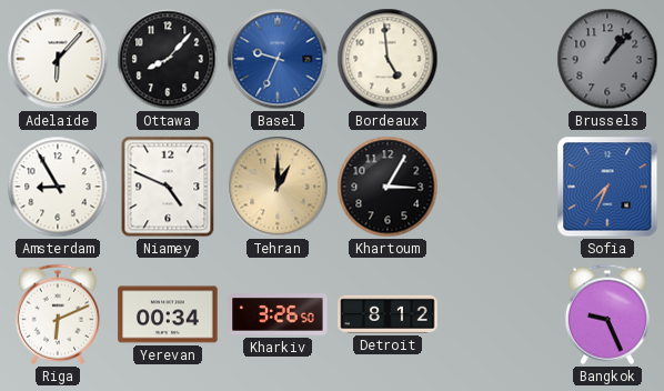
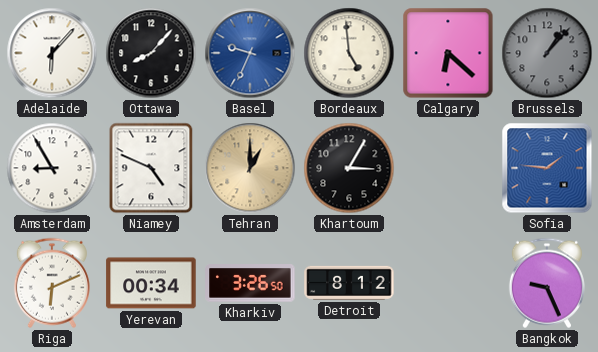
Calgary: none -> 6:22 (448, 53)
Sofia: 7:34 -> 1:46 (547, 168)
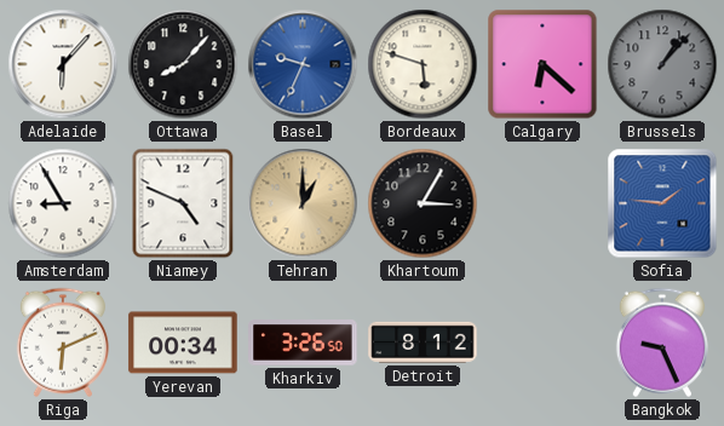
Bordeaux: 4:59 -> 5:48 (423, 64)
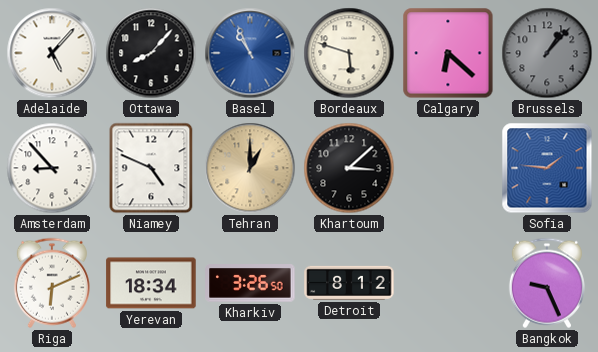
Adelaide: 6:07 -> 5:07 (52, 53)
Basel: 9:34 -> 10:56 (250, 53)
Amsterdam: 8:55 -> 8:53 (52, 168)
Khartoum: 3:05 -> 3:08 (349, 168)
Yerevan: 00:34 -> 18:34 (151, 283)
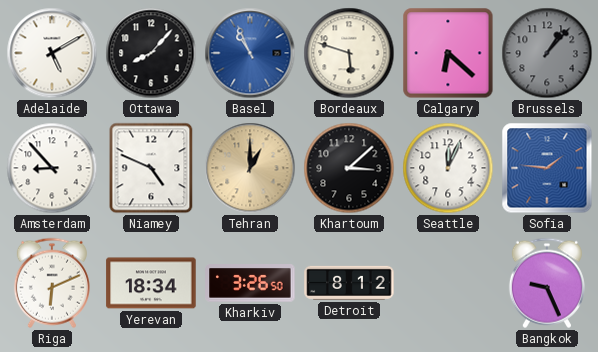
Adelaide: 5:07 -> 5:10 (52, 53)
Seattle: none -> 12:04 (448, 168)
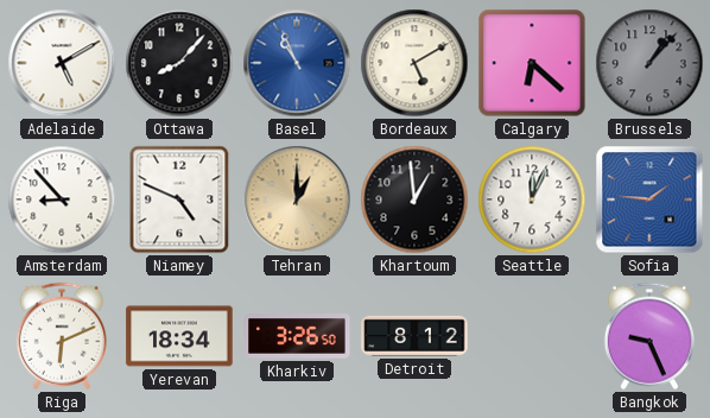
Bordeaux: 5:48 -> 5:10 (414, 63)
Khartoum: 3:08 -> 12:59 (414, 199)
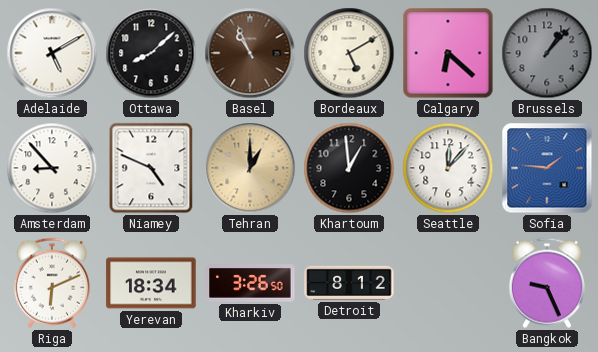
Ottawa: 8:07 -> 8:08 (151, 53)
Basel dial: blue -> brown (250, 53)
Seattle: 12:04 -> 12:07 (448, 168)
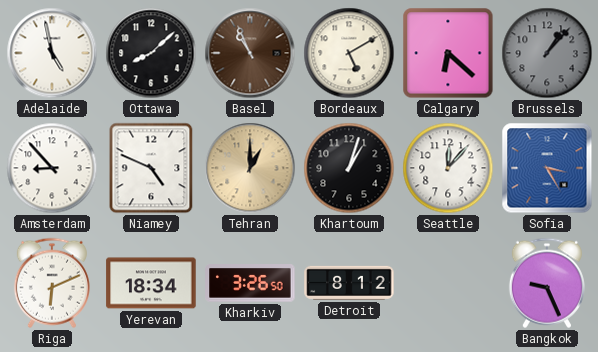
Adelaide: 5:10 -> 4:58 (52, 53)
Khartoum: 12:59 -> 1:03 (349, 168)
Sofia: 1:46 -> 3:25 (547, 168)
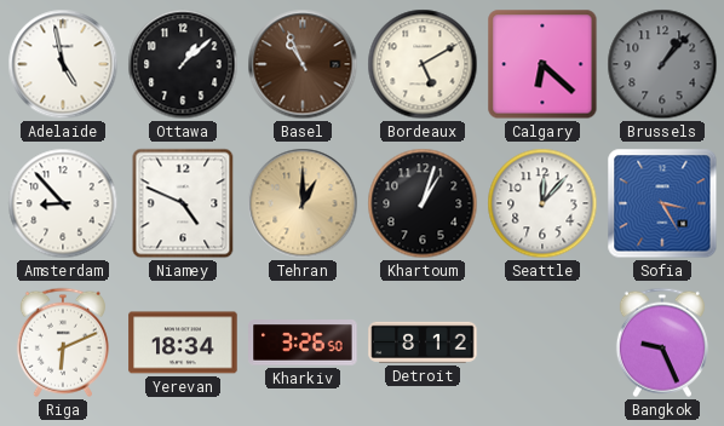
Ottawa: 8:08 -> 1:08 (183, 64)
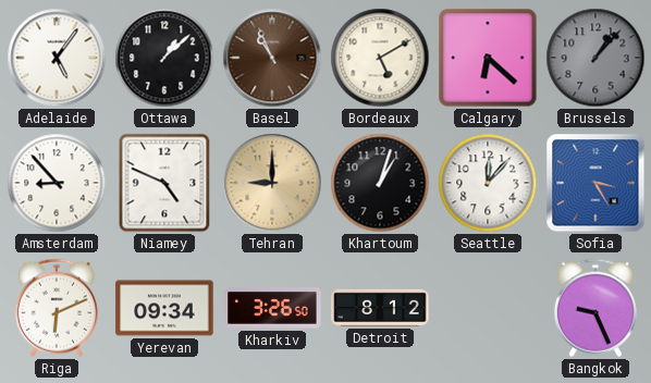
Adelaide: 4:58 -> 5:06 (57, 58)
Tehran: 1:00 -> 9:00 (272, 183)
Yerevan: 18:34 -> 09:34 (164, 308)
